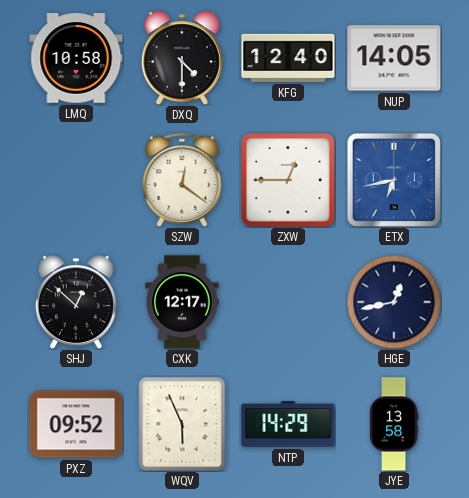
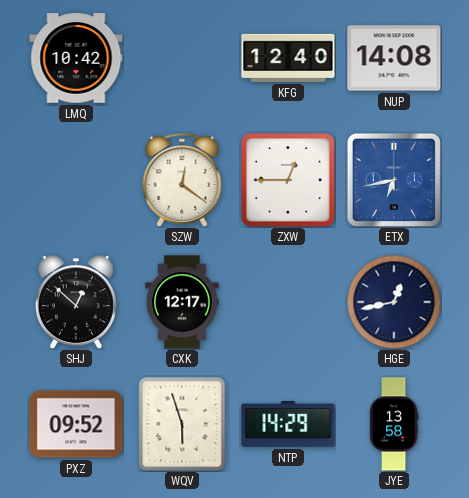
LMQ: 10:58 -> 10:42 (76, 58)
DXQ: 4:30 -> none (182, 58)
NUP: 14:05 -> 14:08 (394, 58)
WQV: 5:56 -> 5:57 (182, 424)
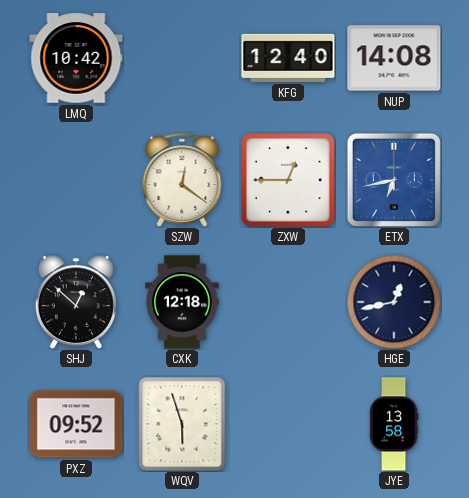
CXK: 12:17 -> 12:18 (182, 302)
NTP: 14:29 -> none (288, 424)
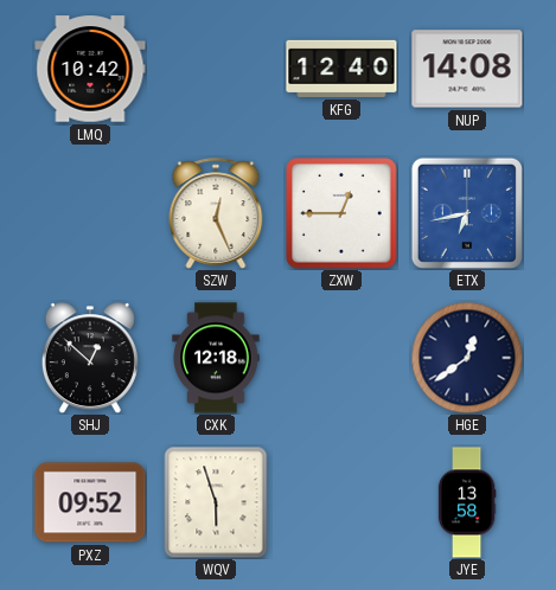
SZW: 12:21 -> 12:26 (216, 213)
HGE: 12:43 -> 12:39 (467, 358)
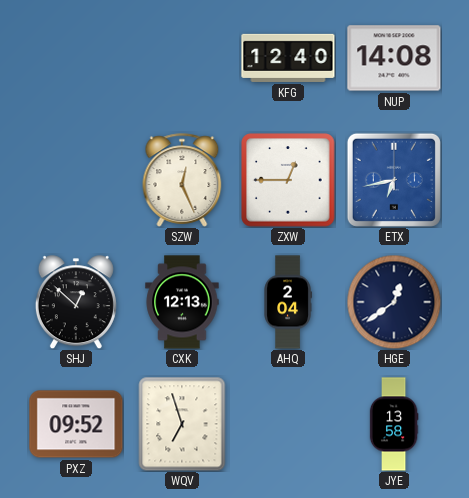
LMQ: 10:42 -> none (90, 69)
CXK: 12:18 -> 12:13 (182, 302)
AHQ: none -> 2:04 (288, 302)
WQV: 5:57 -> 6:57 (182, 424)
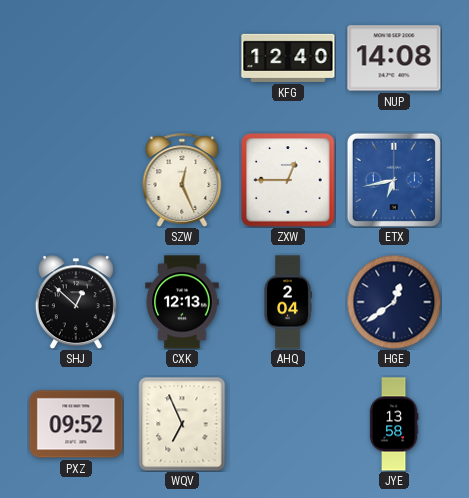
WQV: 6:57 -> 6:56 (182, 424)
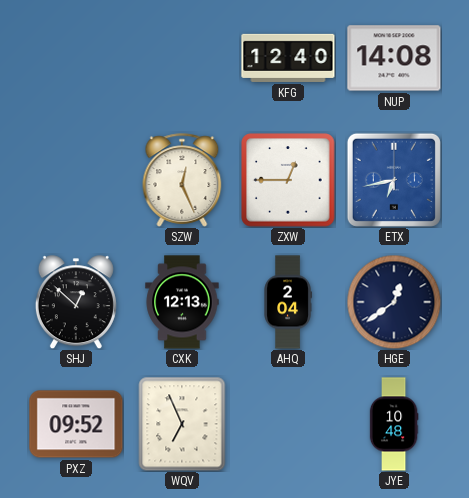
JYE: 13:58 -> 10:48 (394, 424)
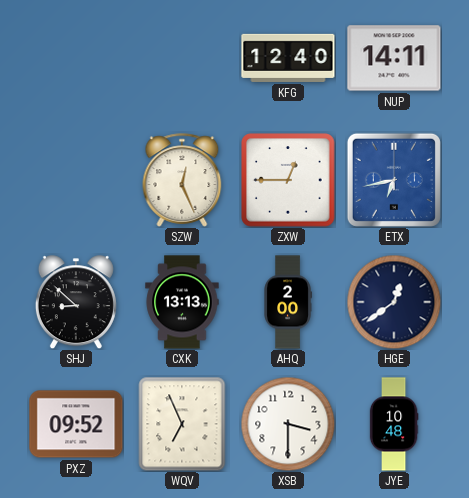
NUP: 14:08 -> 14:11 (394, 58)
SHJ: 12:52 -> 8:52 (76, 302)
CXK: 12:13 -> 13:13 (182, 302)
AHQ: 2:04 -> 2:00 (288, 302)
XSB: none -> 3:30 (288, 424)
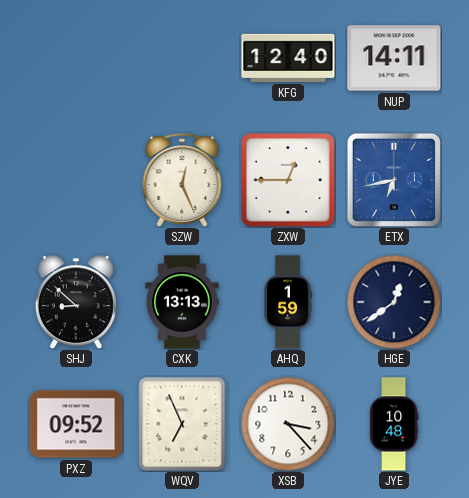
AHQ: 2:00 -> 1:59 (288, 302)
XSB: 3:30 -> 3:23 (288, 424)
